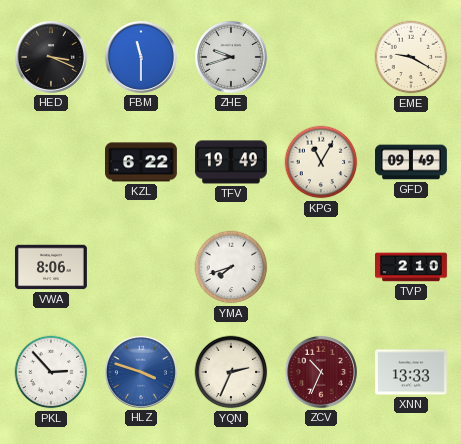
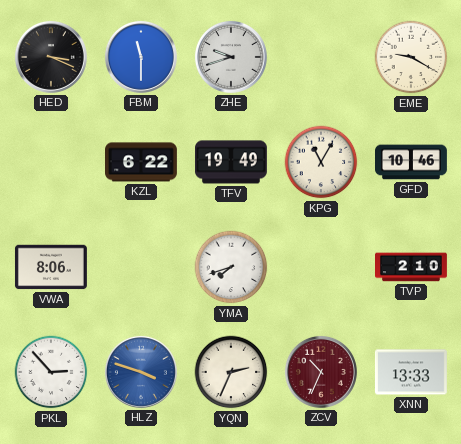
GFD: 09:49 -> 10:46 (412, 162)
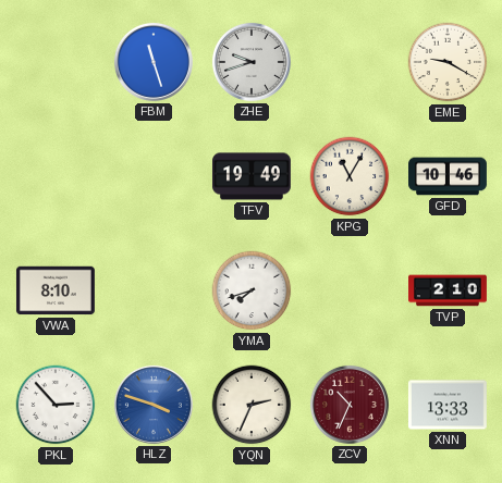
HED: 3:19 -> none (51, 57)
FBM: 11:30 -> 11:27 (154, 62)
KZL: 6:22 -> none (142, 162)
VWA: 8:06 -> 8:10 (56, 290)
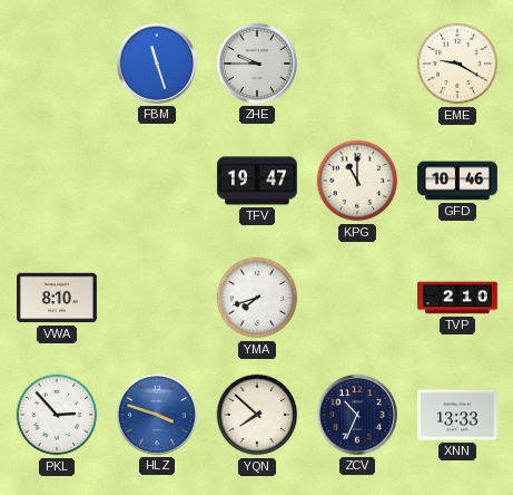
ZHE: 9:42 -> 9:45 (257, 64)
TFV: 19:49 -> 19:47 (258, 181)
KPG: 11:05 -> 11:00 (357, 181)
YQN: 2:34 -> 7:52 (257, 415)
ZCV dial: burgundy -> navy (357, 415)
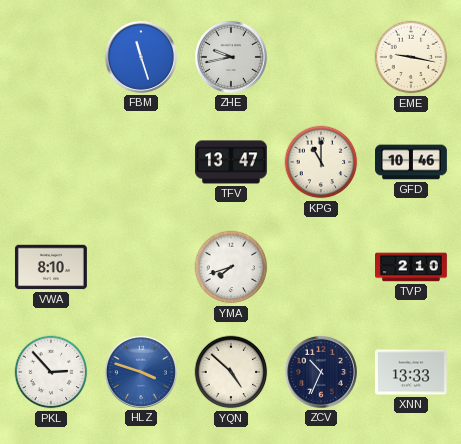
ZHE: 9:45 -> 9:43 (231, 57)
EME: 9:20 -> 9:17 (411, 57)
TFV: 19:47 -> 13:47 (232, 162)
YQN: 7:52 -> 4:52 (231, 372)
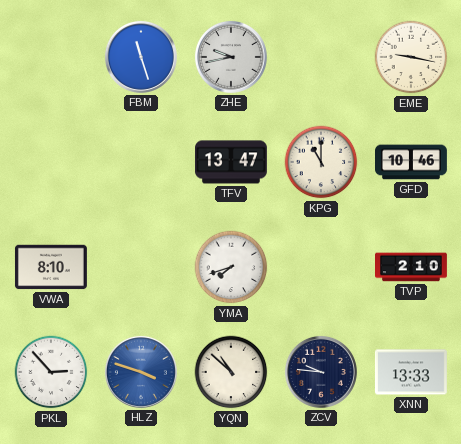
YQN: 4:52 -> 10:52 (231, 372)
ZCV: 10:34 -> 9:46 (321, 372)
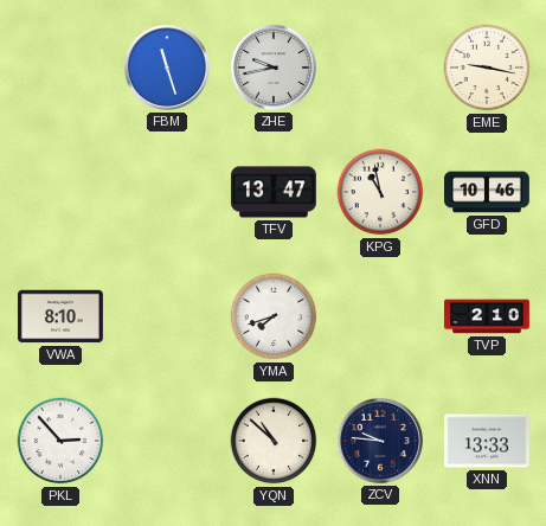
KPG: 11:00 -> 10:58 (380, 192)
HLZ: 3:48 -> none (141, 372)
